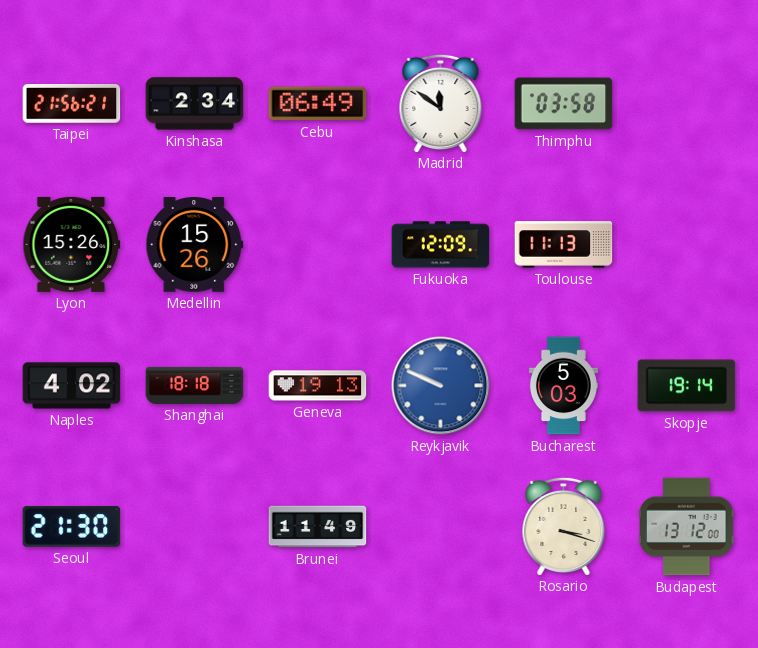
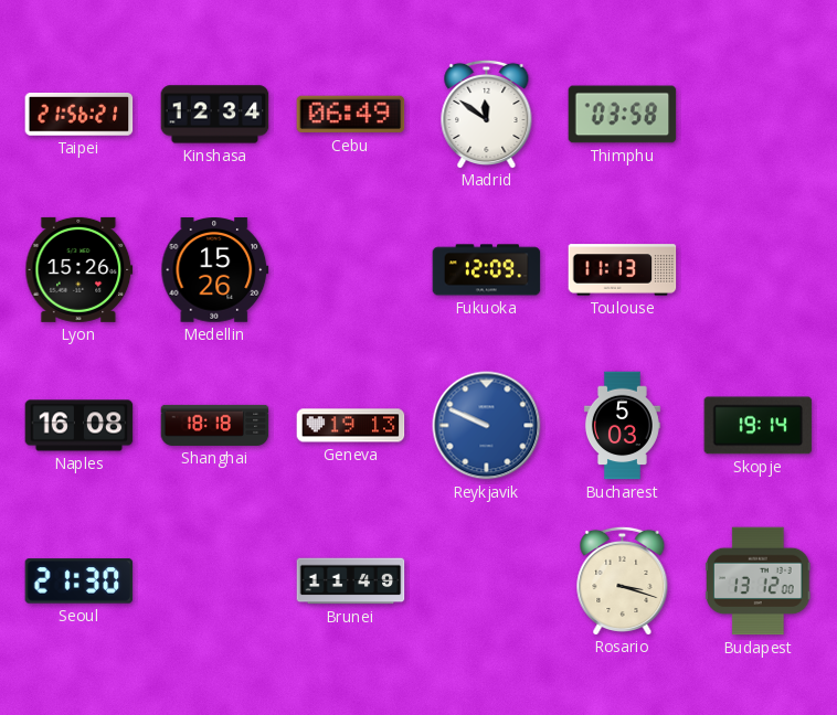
Kinshasa: 2:34 -> 12:34 (215, 115)
Naples: 4:02 -> 16:08 (80, 426)
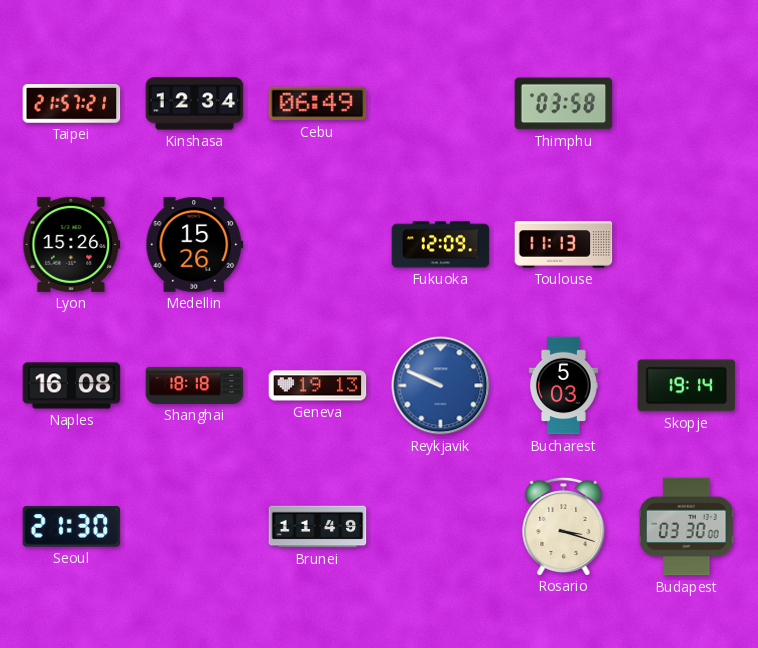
Taipei: 21:56 -> 21:57 (72, 104)
Madrid: 11:51 -> none (487, 114)
Budapest: 13:12 -> 03:30 (687, 527)
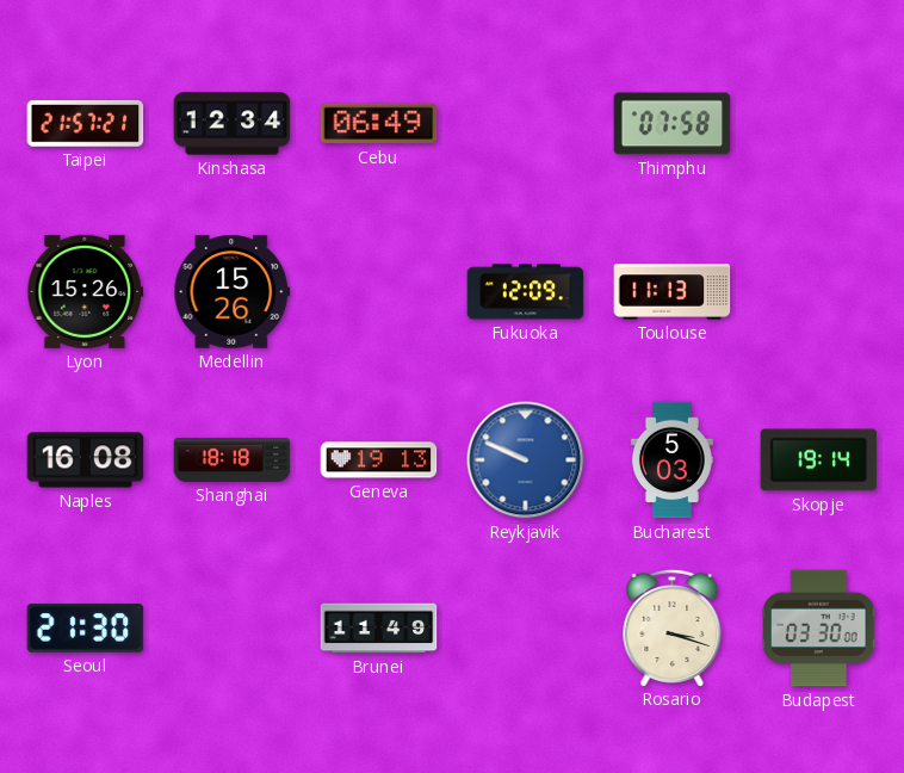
Thimphu: 03:58 -> 07:58 (673, 124)
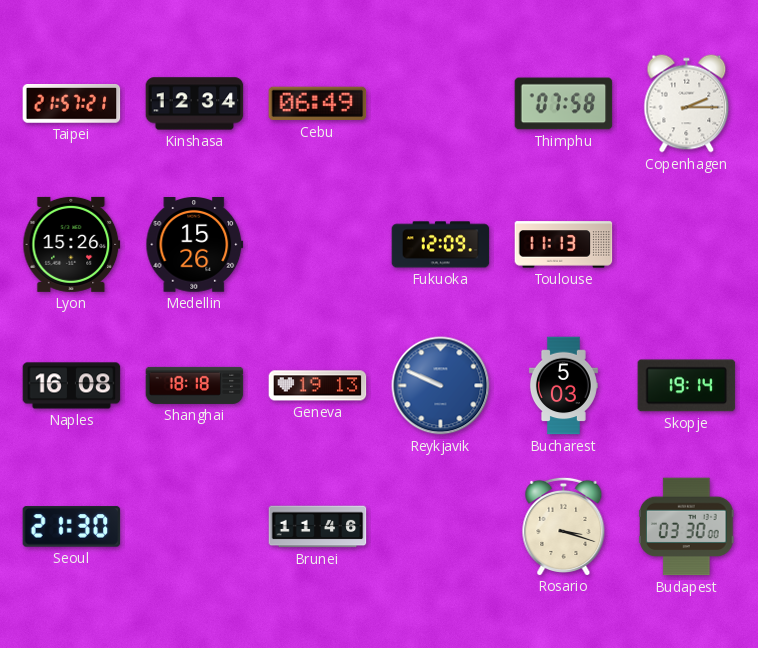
Copenhagen: none -> 2:15 (687, 104)
Brunei: 11:49 -> 11:46 (318, 527)
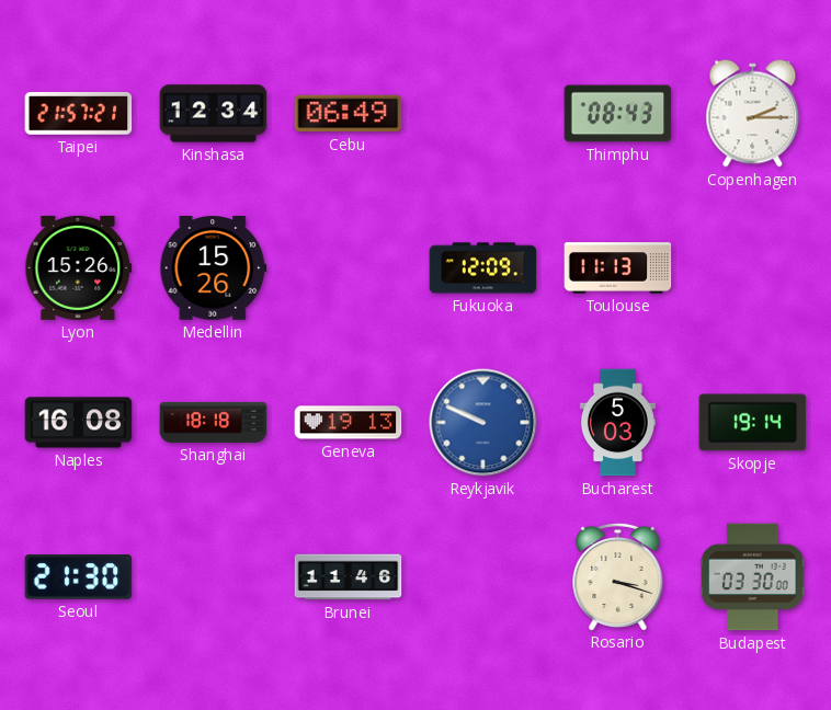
Thimphu: 07:58 -> 08:43 (618, 114)
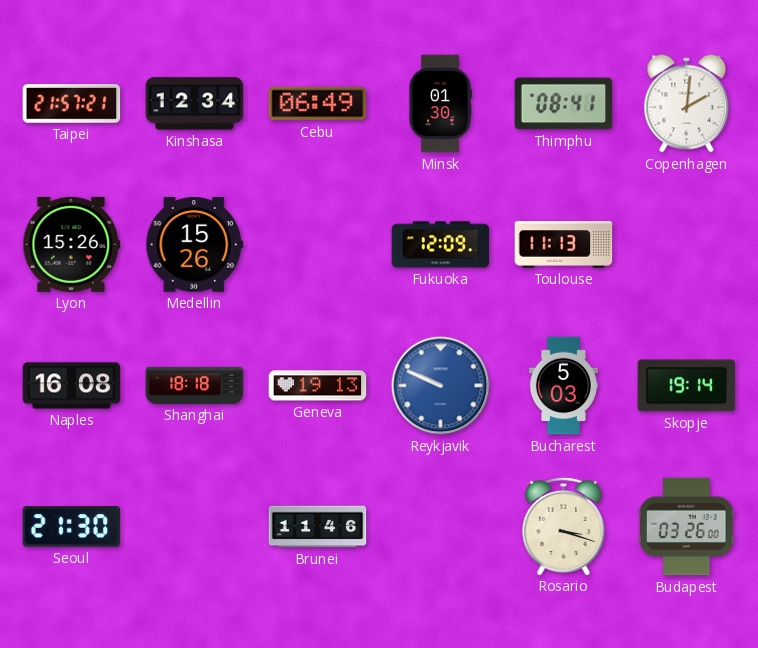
Minsk: none -> 01:30 (440, 104)
Thimphu: 08:43 -> 08:41 (564, 104)
Copenhagen: 2:15 -> 2:01 (687, 104)
Budapest: 03:30 -> 03:26 (687, 527)
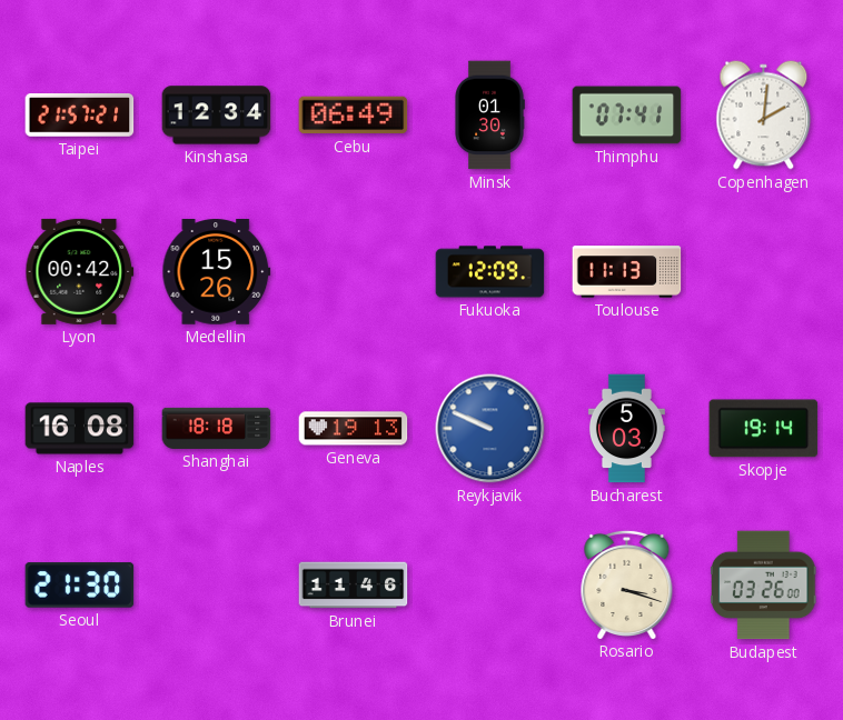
Thimphu: 08:41 -> 07:41 (627, 116)
Lyon: 15:26 -> 00:42 (80, 271)
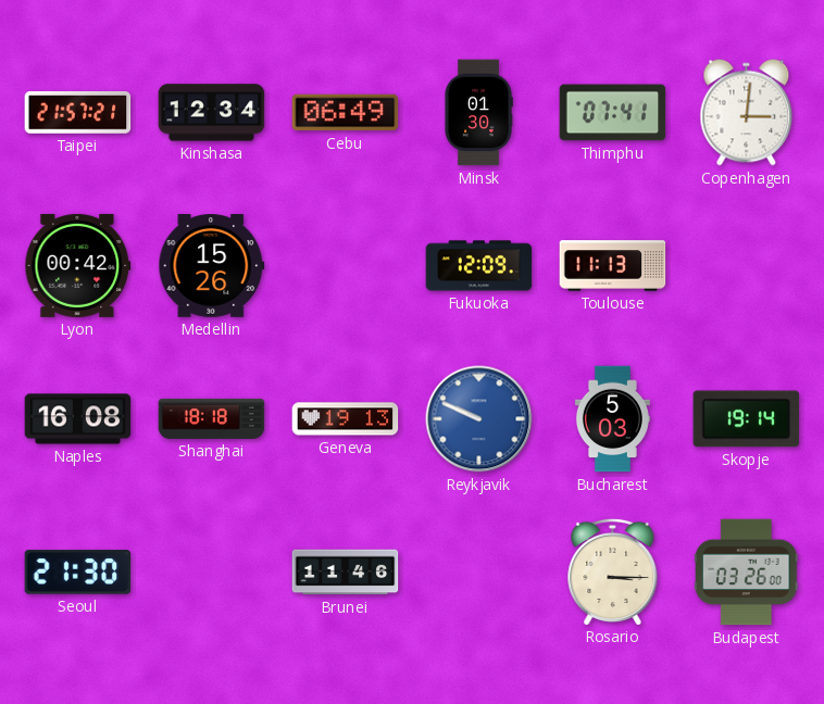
Copenhagen: 2:01 -> 3:01 (747, 113)
Rosario: 3:18 -> 3:15 (613, 571)
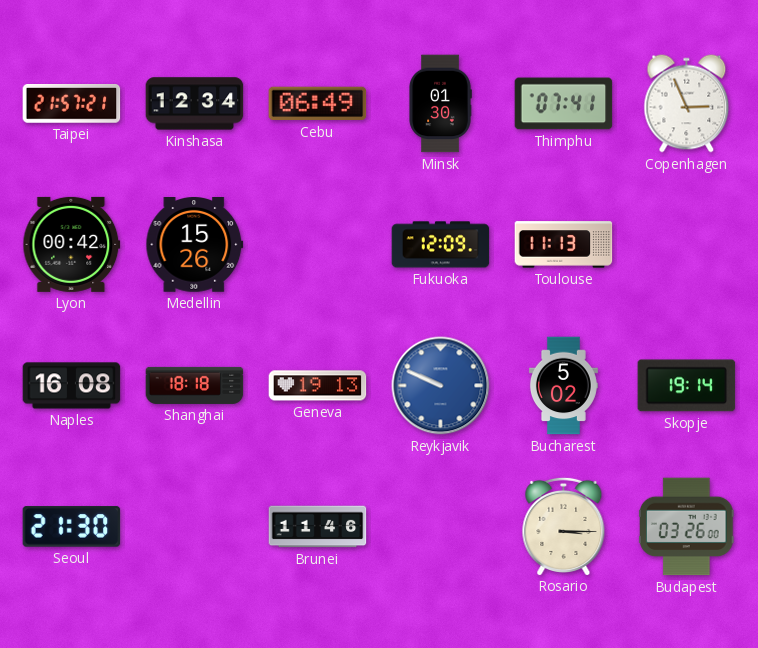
Copenhagen: 3:01 -> 2:56 (687, 104)
Bucharest: 5:03 -> 5:02 (563, 386)
